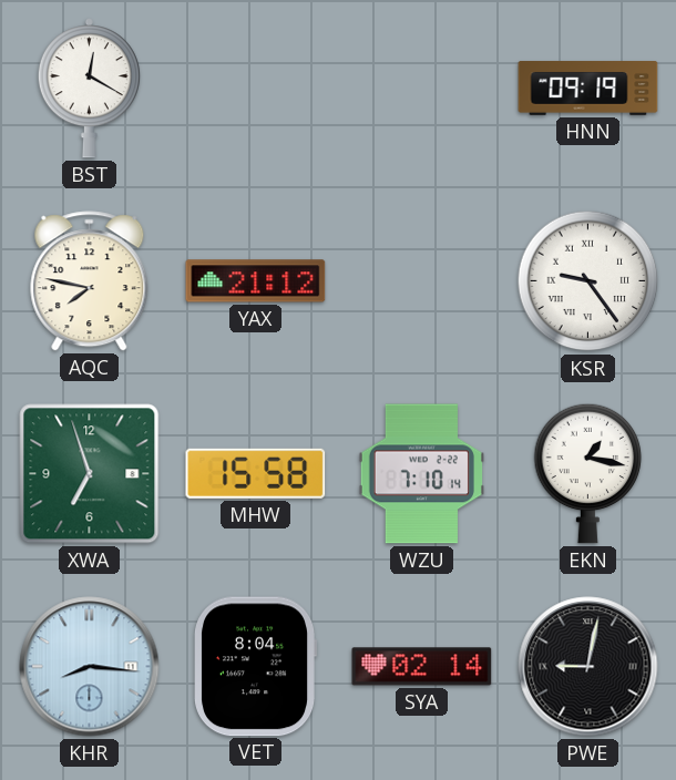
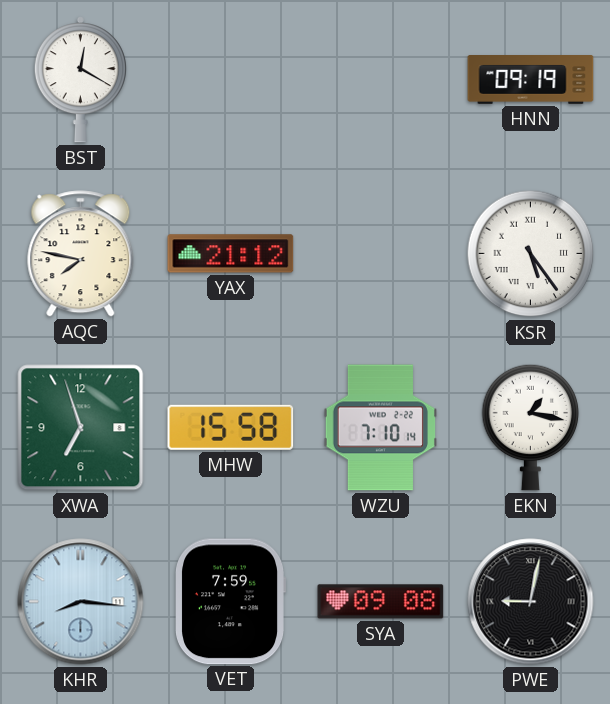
KSR: 9:24 -> 5:24 (531, 254)
VET: 8:04 -> 7:59 (231, 602)
SYA: 02:14 -> 09:08 (381, 602)
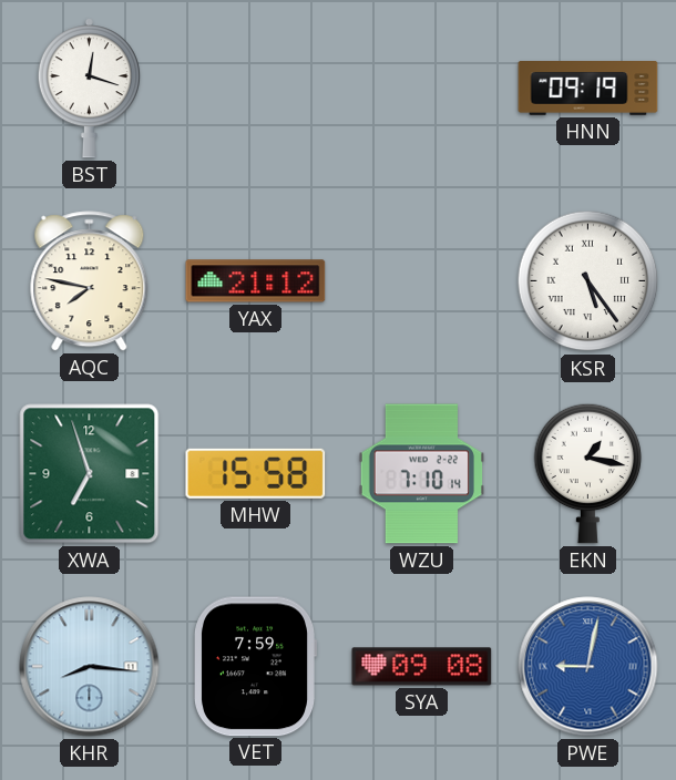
BST: 12:20 -> 12:18 (89, 89)
PWE dial: black -> blue (588, 667)
